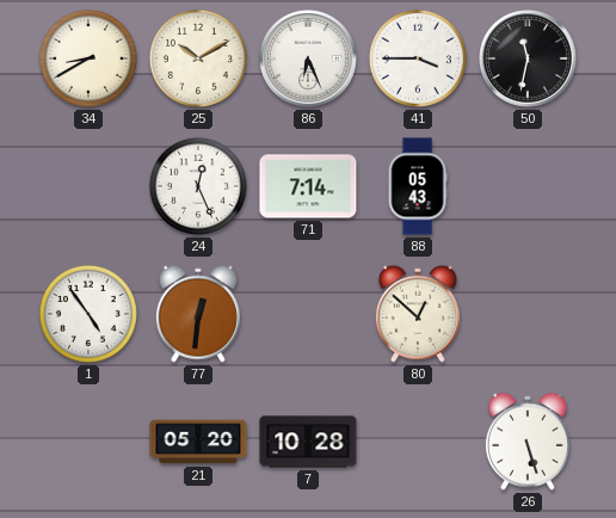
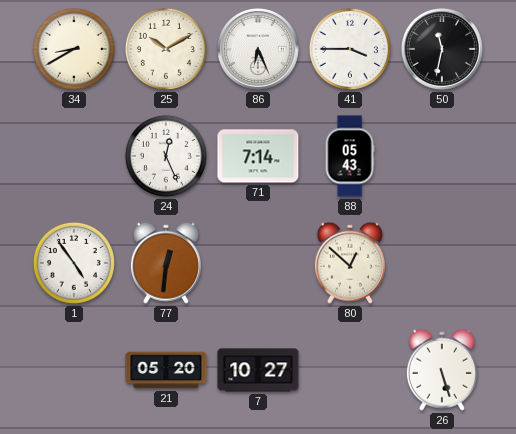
7: 10:28 -> 10:27 (258, 370)
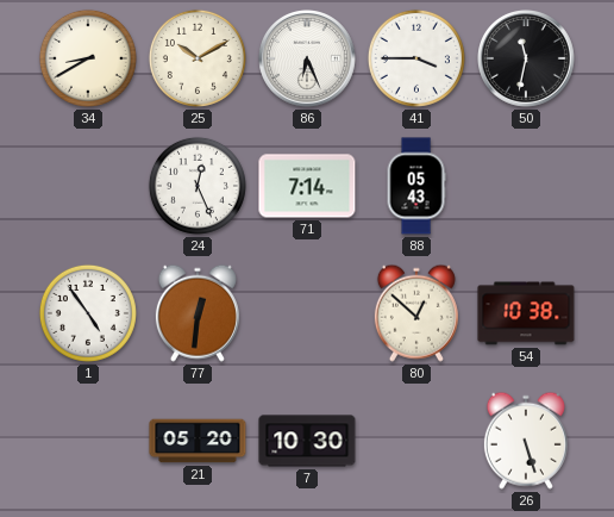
54: none -> 10:38 (526, 313)
7: 10:27 -> 10:30 (307, 441)
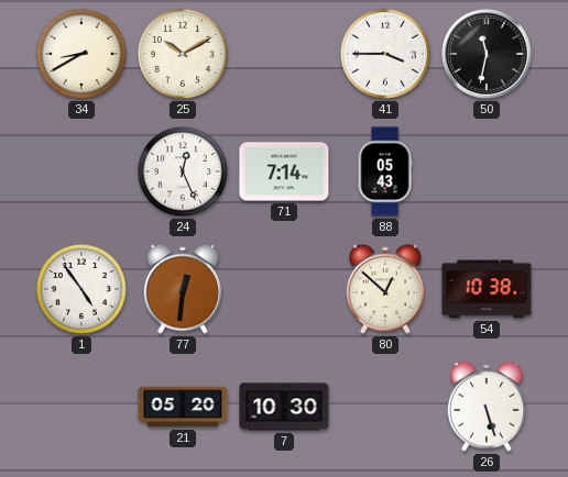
86: 6:26 -> none (308, 60)
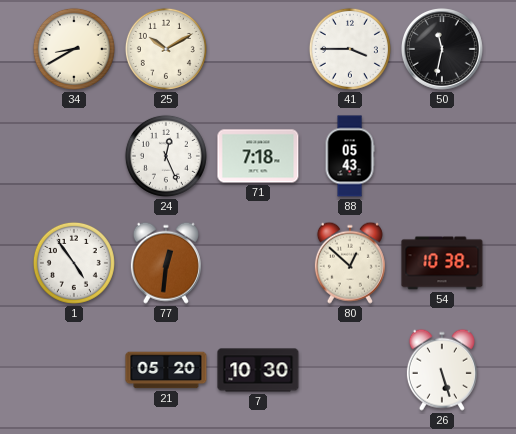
71: 7:14 -> 7:18 (258, 156)
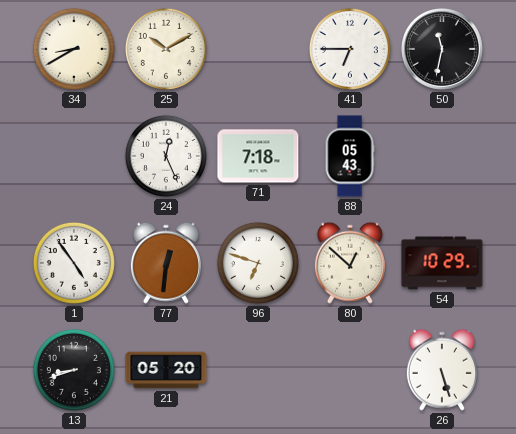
41: 3:45 -> 6:45 (350, 49)
96: none -> 6:48 (258, 263)
54: 10:38 -> 10:29 (442, 263)
13: none -> 8:42 (74, 370)
7: 10:30 -> none (258, 370)
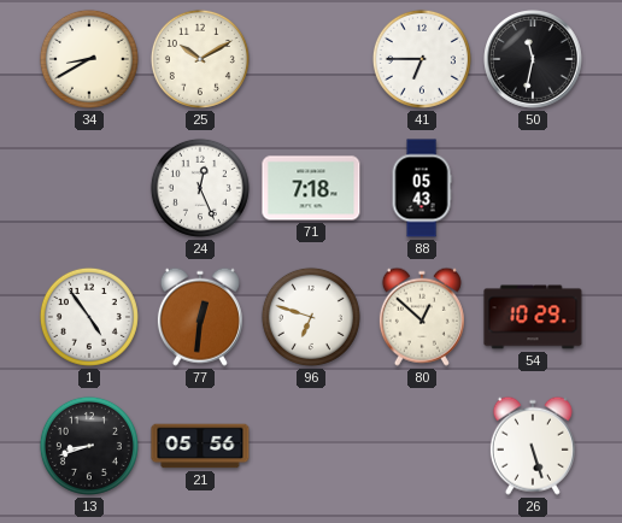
21: 05:20 -> 05:56 (200, 446)
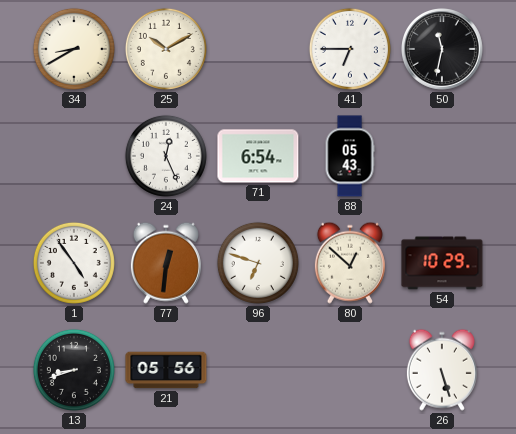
71: 7:18 -> 6:54 (258, 156)
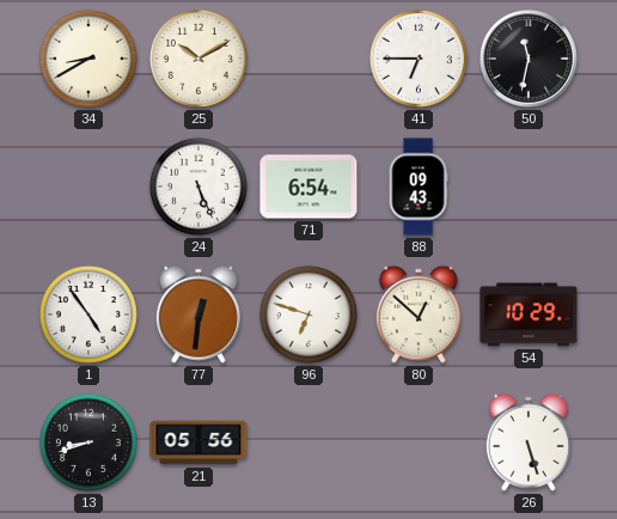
24: 12:26 -> 5:26 (198, 187)
88: 05:43 -> 09:43 (419, 187)
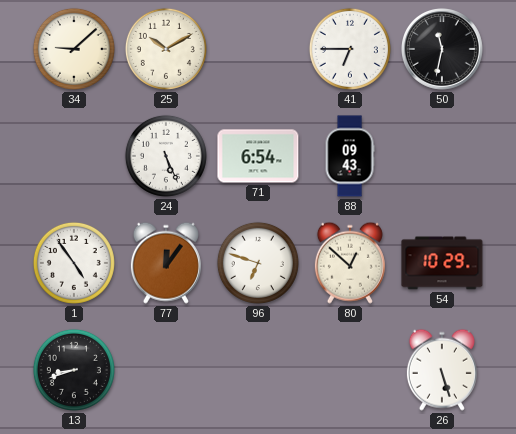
34: 8:40 -> 9:08 (74, 49)
77: 12:31 -> 12:06 (166, 263)
21: 05:56 -> none (198, 442)
